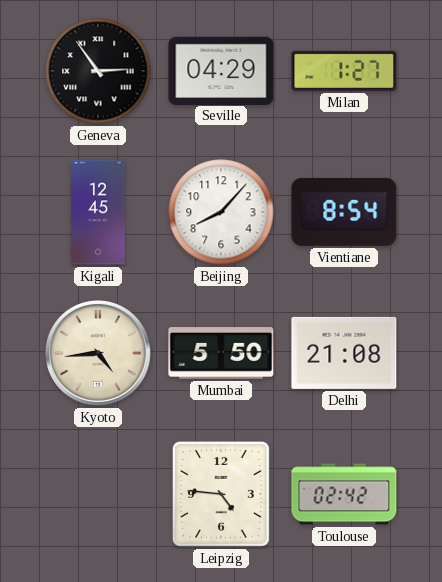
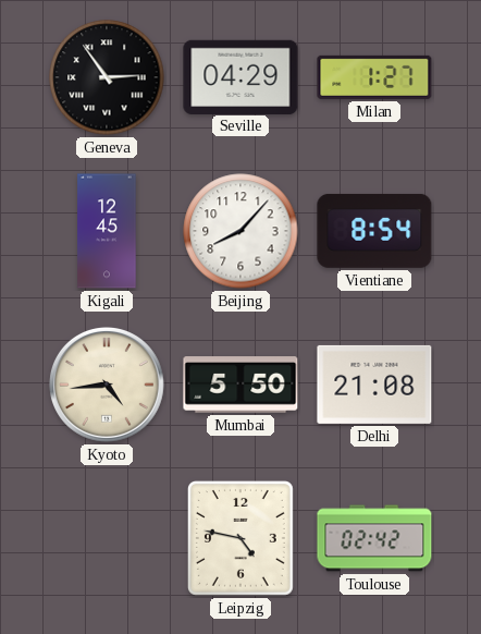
Leipzig: 4:46 -> 4:47 (240, 538)
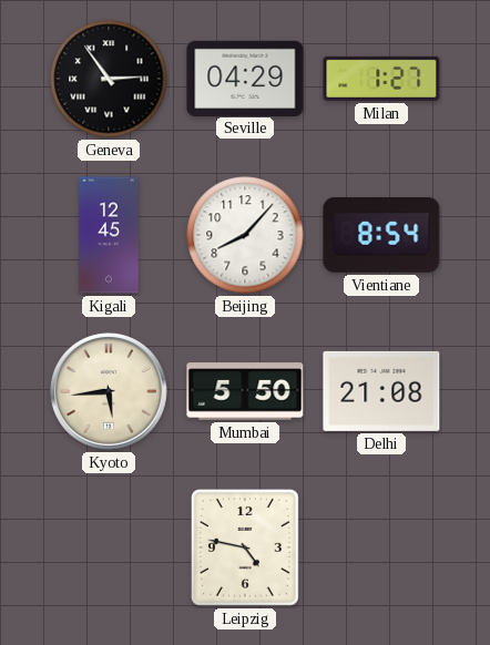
Kyoto: 4:44 -> 5:44 (109, 391)
Toulouse: 02:42 -> none (374, 538)
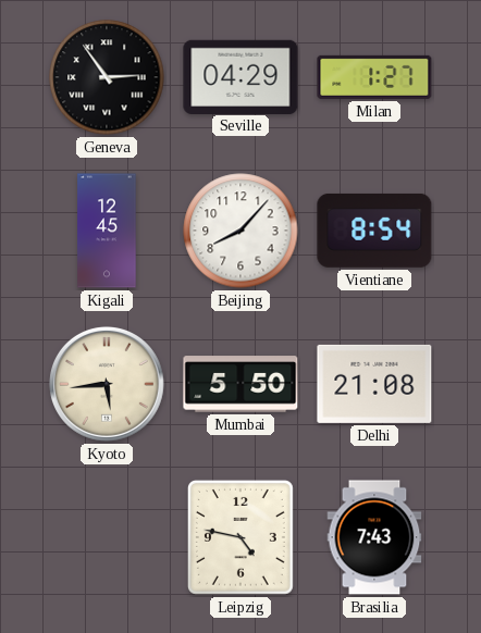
Brasilia: none -> 7:43 (374, 537)
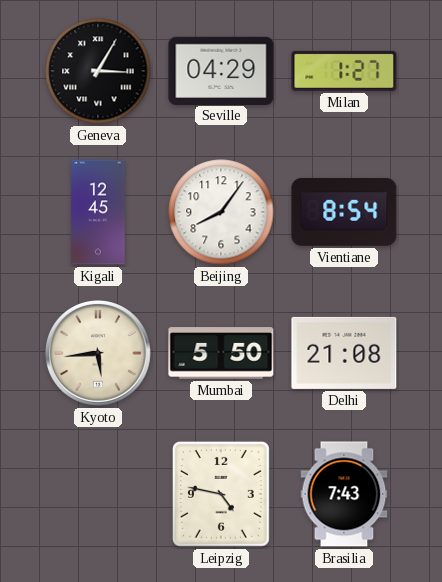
Geneva: 2:54 -> 3:05 (98, 71)
Beijing: 8:07 -> 8:06 (221, 212)
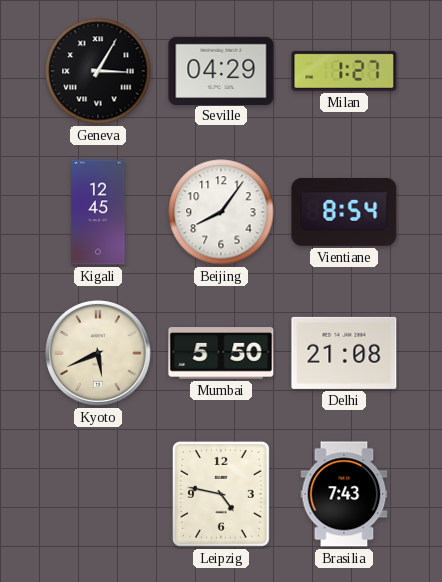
Kyoto: 5:44 -> 5:41 (98, 353)
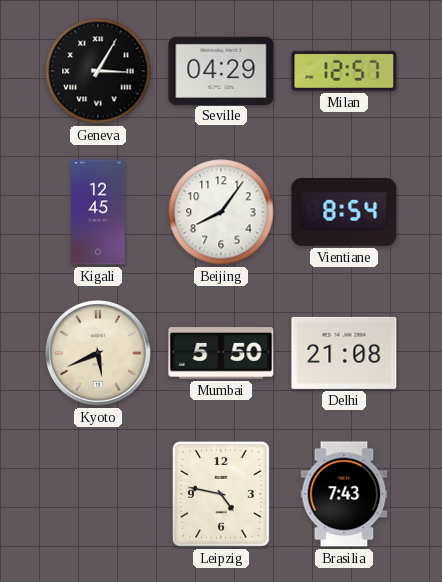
Milan: 1:27 -> 12:57 (344, 71)
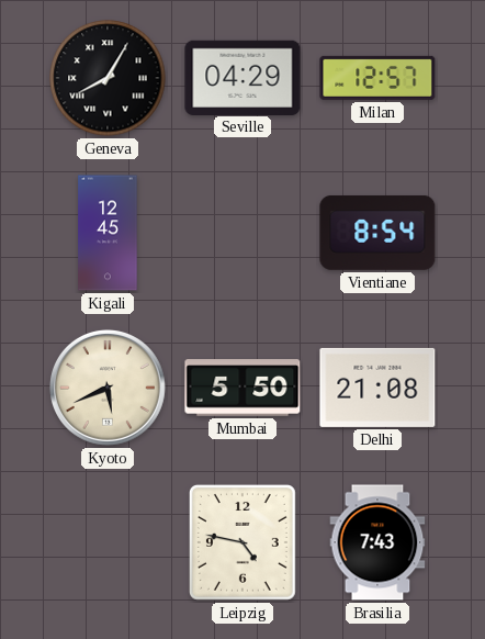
Geneva: 3:05 -> 8:05 (108, 78)
Beijing: 8:06 -> none (221, 212)
